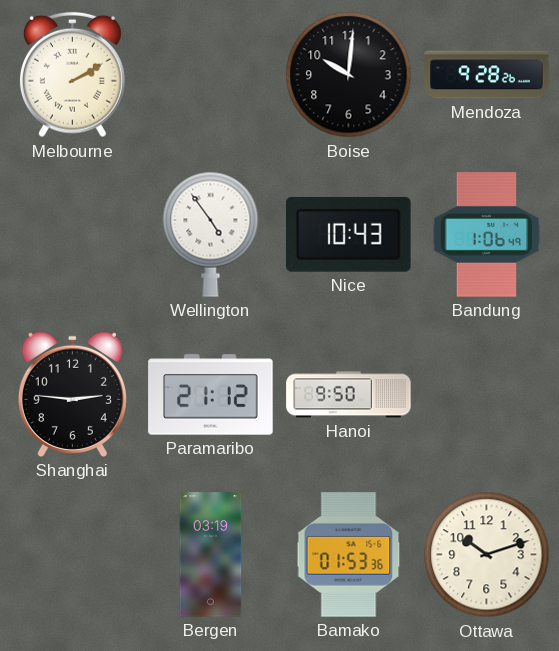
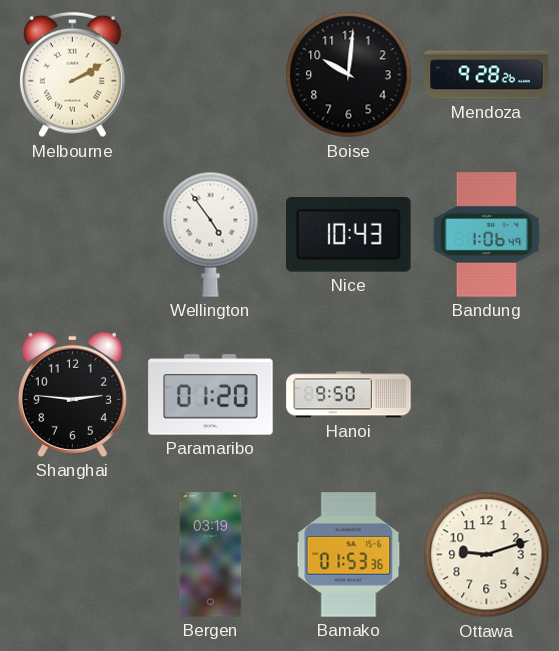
Paramaribo: 21:12 -> 01:20 (211, 395)
Ottawa: 10:12 -> 9:12 (487, 555)
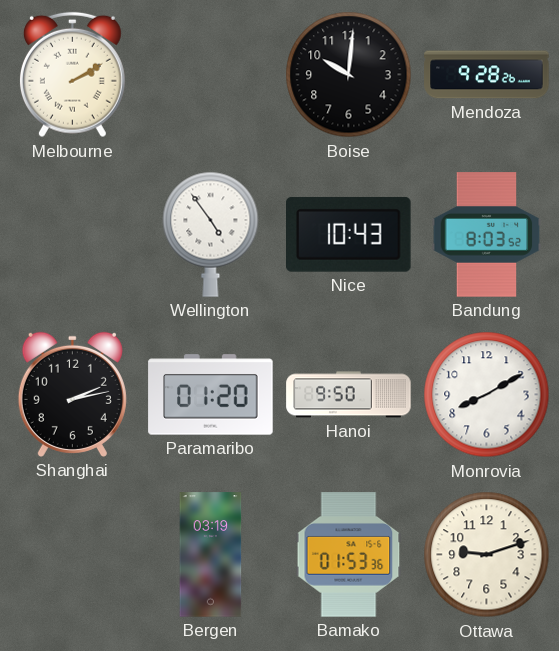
Bandung: 1:06 -> 8:03 (487, 235)
Shanghai: 2:46 -> 2:13 (72, 394)
Monrovia: none -> 8:10 (487, 395)
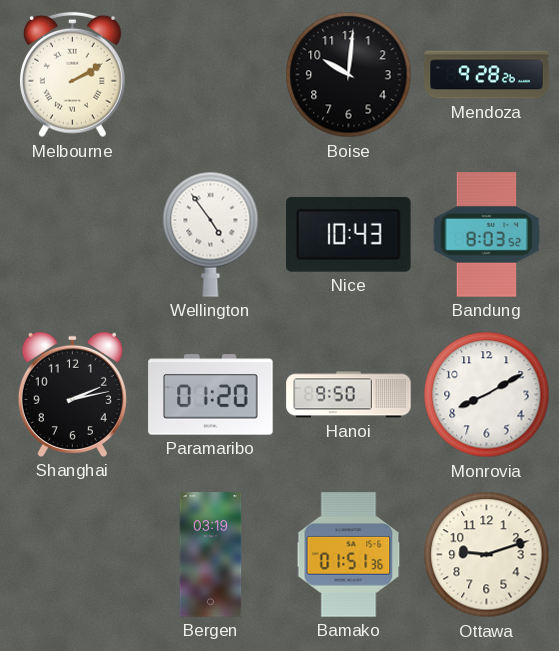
Bamako: 01:53 -> 01:51 (349, 555)
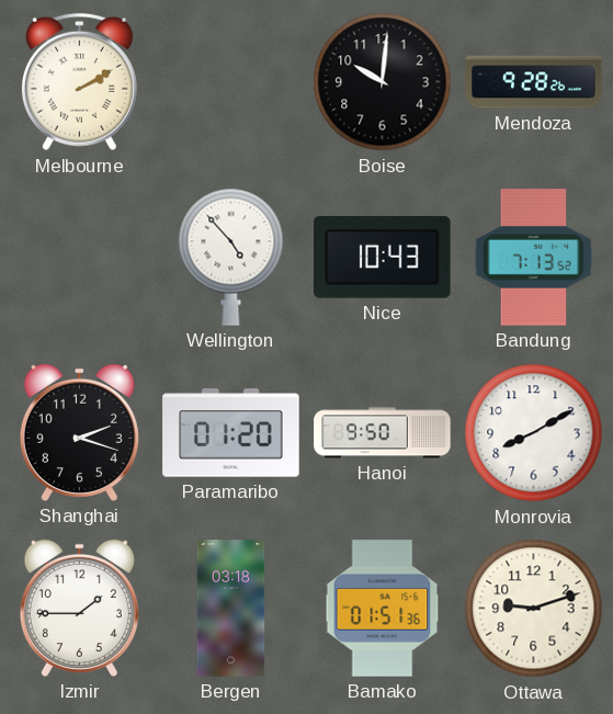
Wellington: 4:54 -> 4:53 (231, 257)
Bandung: 8:03 -> 7:13 (534, 258)
Shanghai: 2:13 -> 2:18 (79, 432)
Izmir: none -> 1:45 (79, 608)
Bergen: 03:19 -> 03:18 (231, 609)
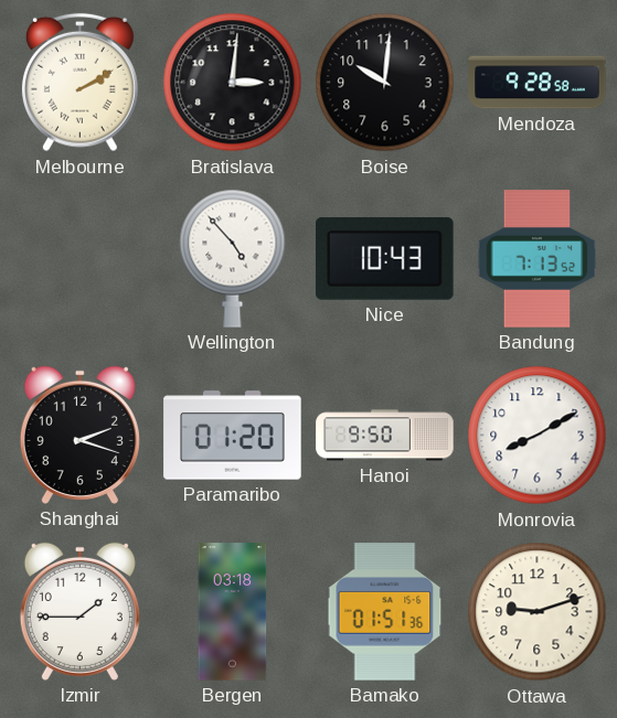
Bratislava: none -> 3:01 (233, 83)
Mendoza: 9:28:26 -> 9:28:58 (538, 83)
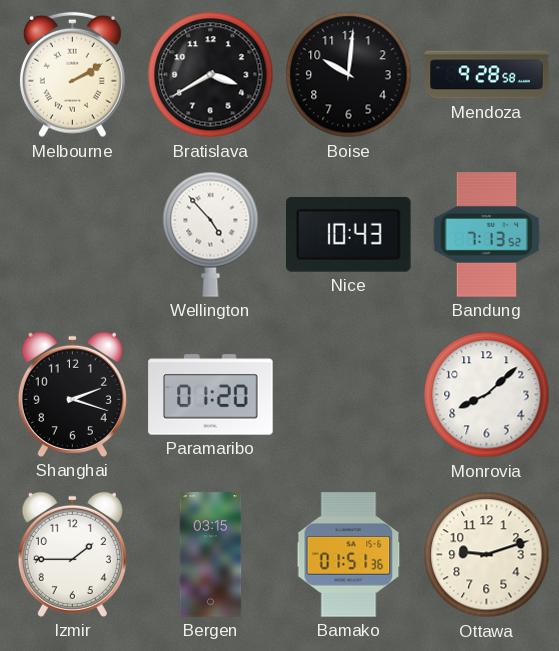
Bratislava: 3:01 -> 3:40 (211, 75)
Hanoi: 9:50 -> none (385, 436)
Monrovia: 8:10 -> 8:08 (487, 395)
Bergen: 03:18 -> 03:15 (211, 555)
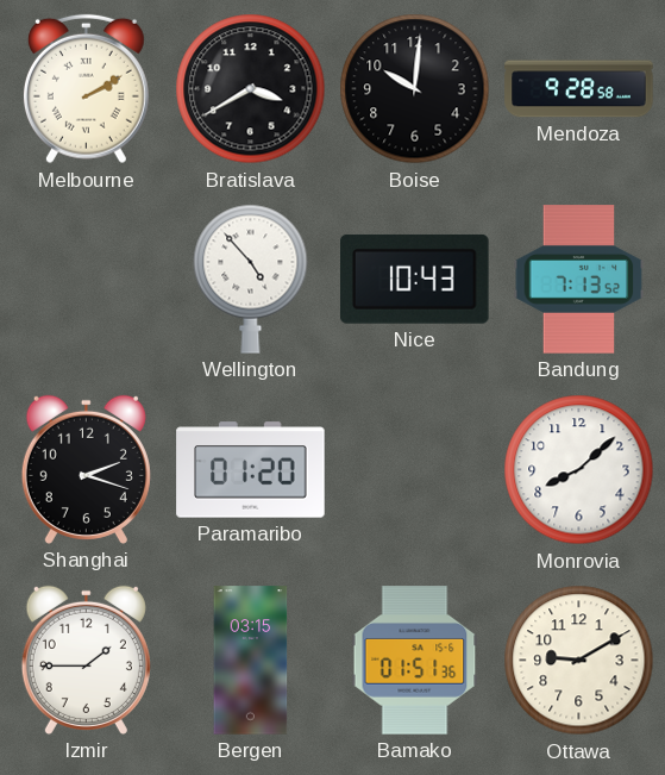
Ottawa: 9:12 -> 9:10 (579, 661)
